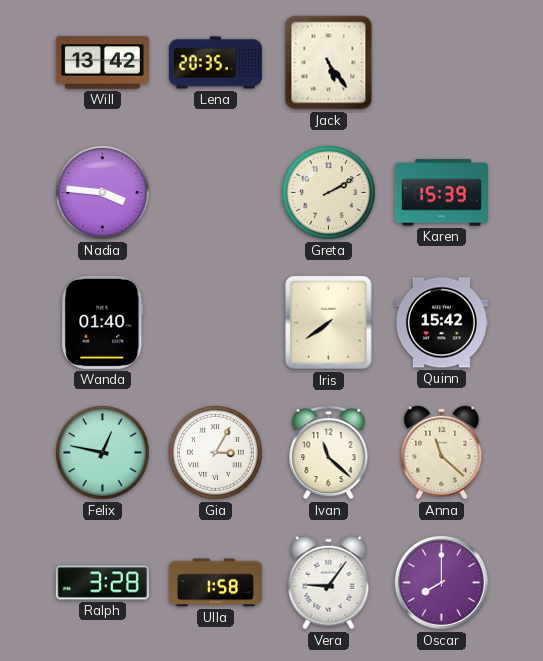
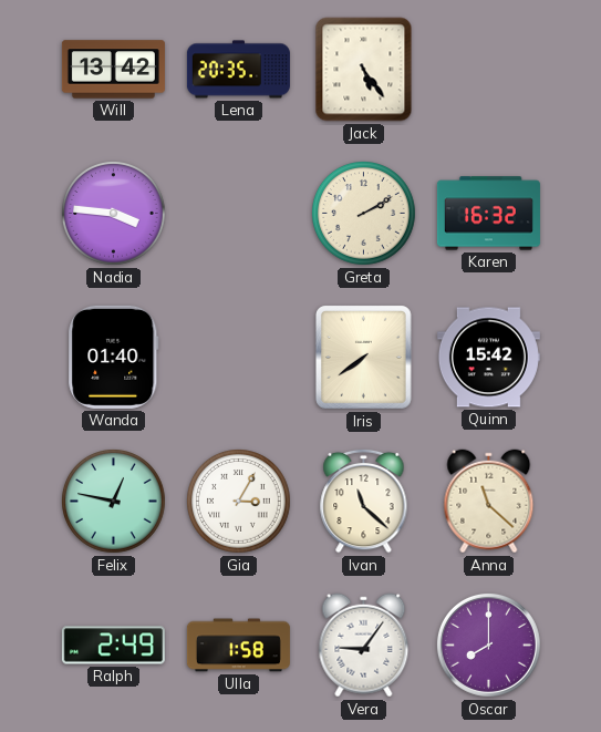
Karen: 15:39 -> 16:32 (488, 214)
Ralph: 3:28 -> 2:49 (113, 646)
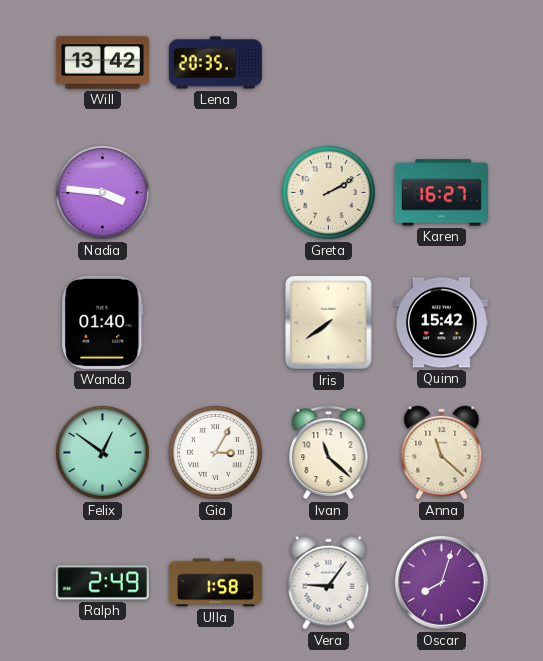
Jack: 5:24 -> none (364, 70)
Karen: 16:32 -> 16:27 (441, 193)
Felix: 12:47 -> 12:51 (103, 453)
Oscar: 8:00 -> 8:03 (441, 582)
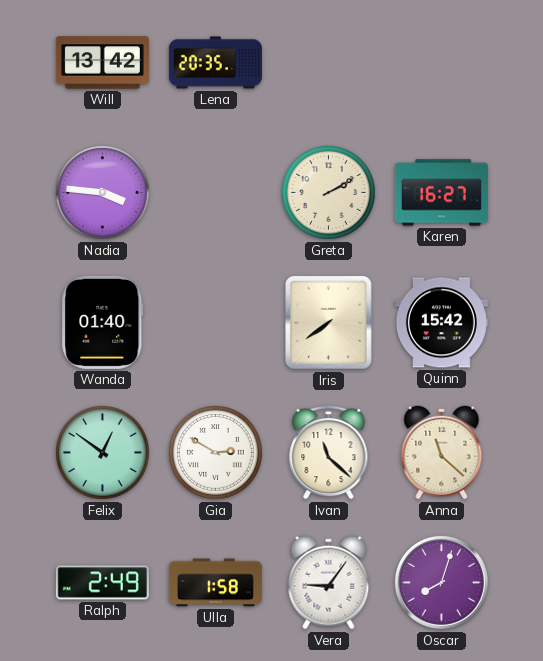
Gia: 3:05 -> 2:50 (216, 453)
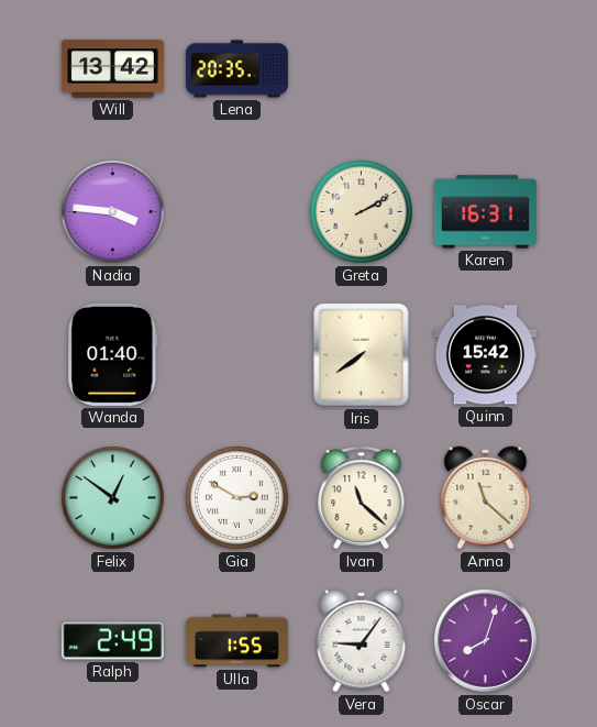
Karen: 16:27 -> 16:31 (485, 212)
Ulla: 1:58 -> 1:55 (236, 641)
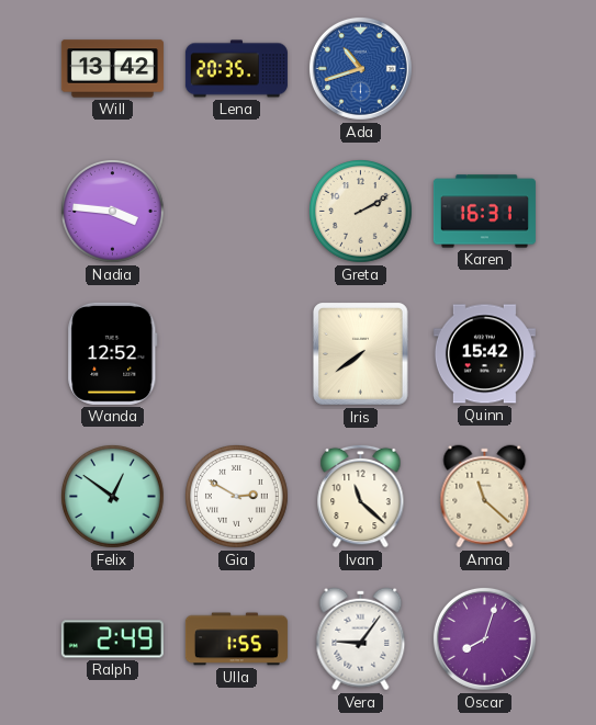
Ada: none -> 10:42 (360, 68)
Wanda: 01:40 -> 12:52 (113, 353)
